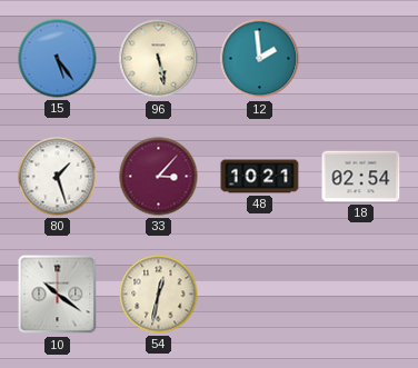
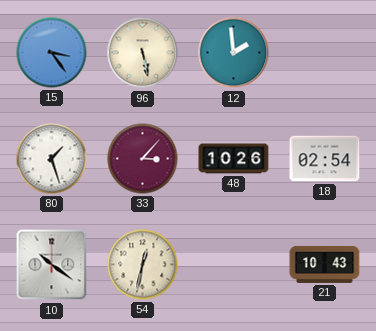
15: 5:24 -> 3:24 (52, 53)
48: 10:21 -> 10:26 (234, 159)
21: none -> 10:43 (325, 264)
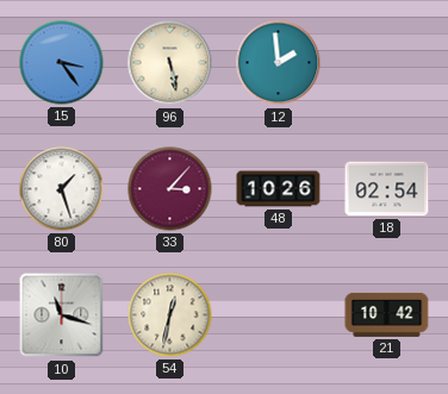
10: 10:21 -> 11:18 (62, 315)
21: 10:43 -> 10:42 (387, 314)
